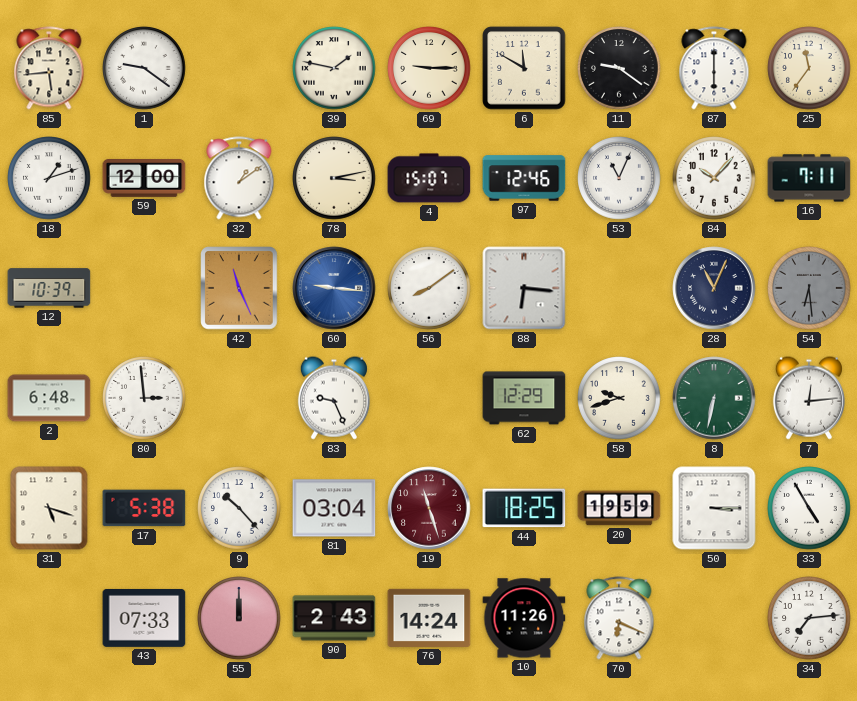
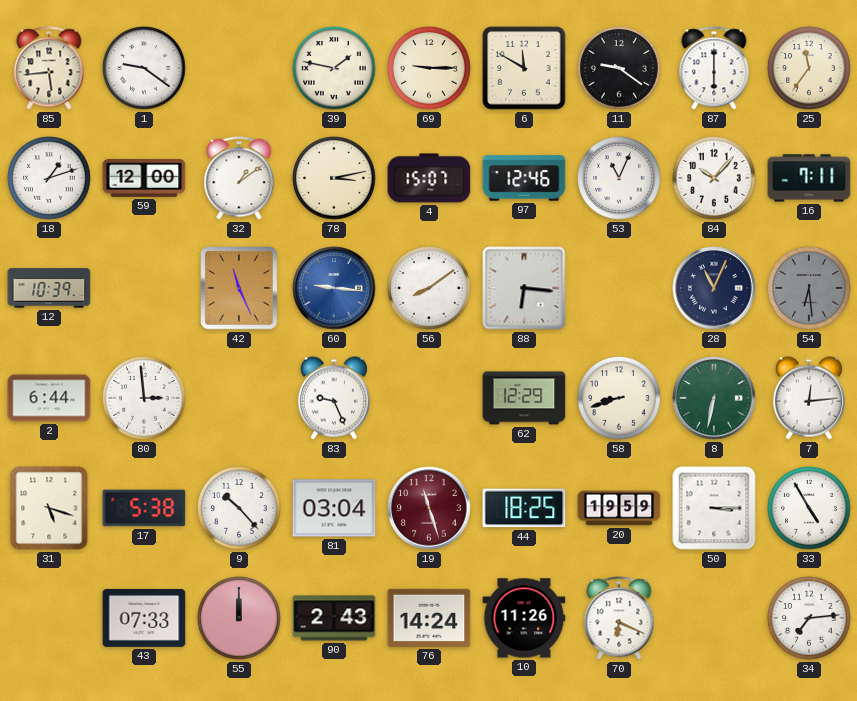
2: 6:48 -> 6:44 (49, 398)
58: 9:42 -> 8:42 (619, 398)
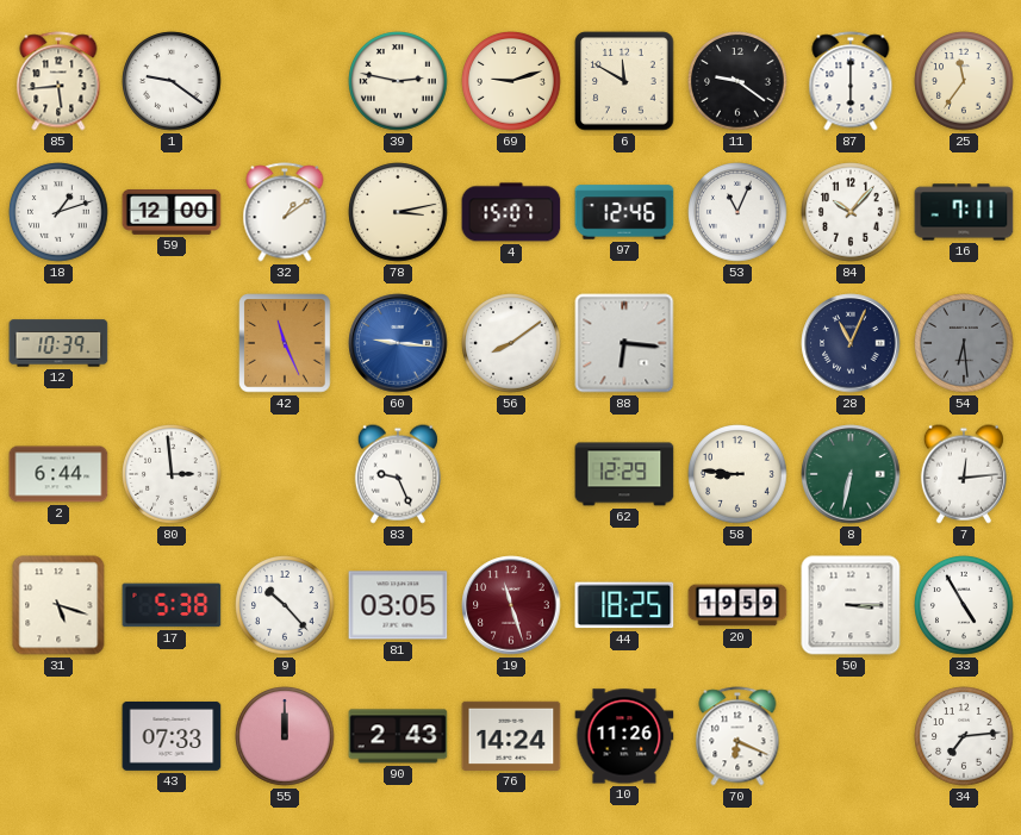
39: 1:47 -> 2:47 (398, 81)
69: 9:15 -> 9:12 (511, 81)
58: 8:42 -> 8:46 (737, 474)
81: 03:04 -> 03:05 (398, 605)
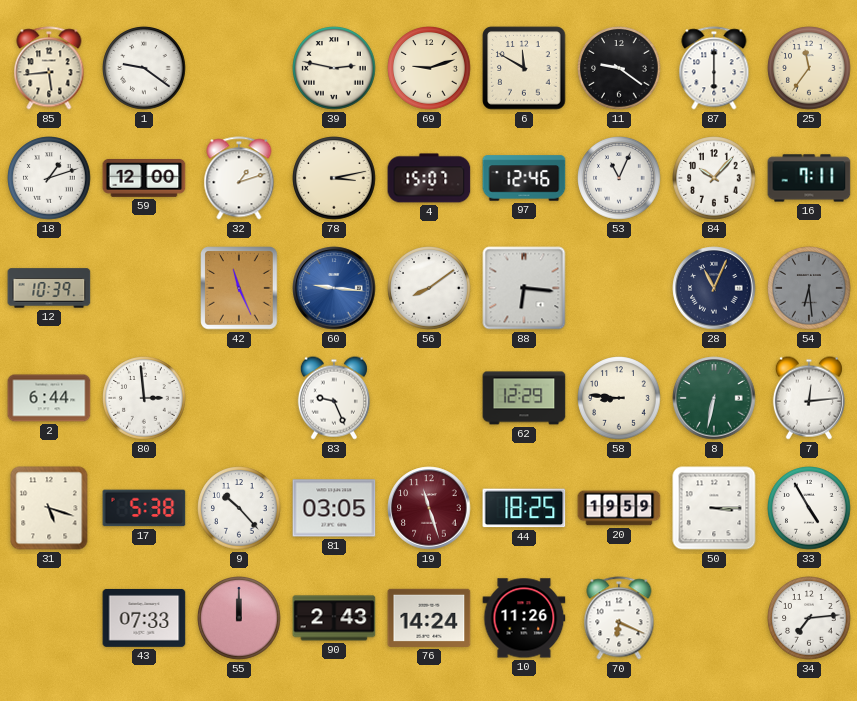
32: 1:09 -> 1:12 (239, 178)
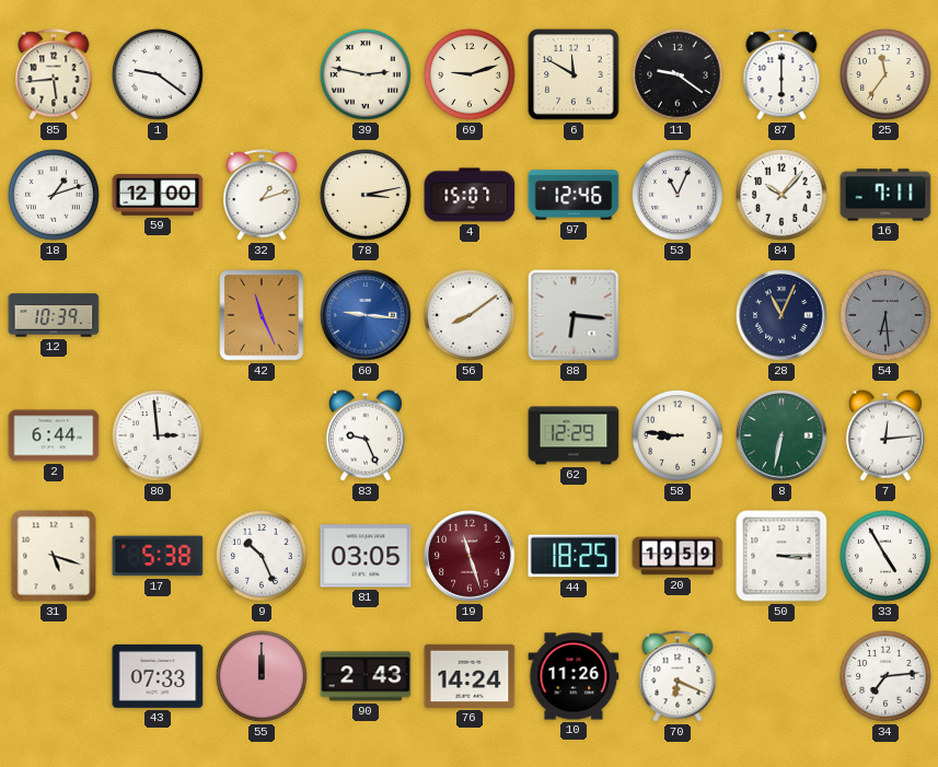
9: 10:23 -> 10:26 (262, 556)
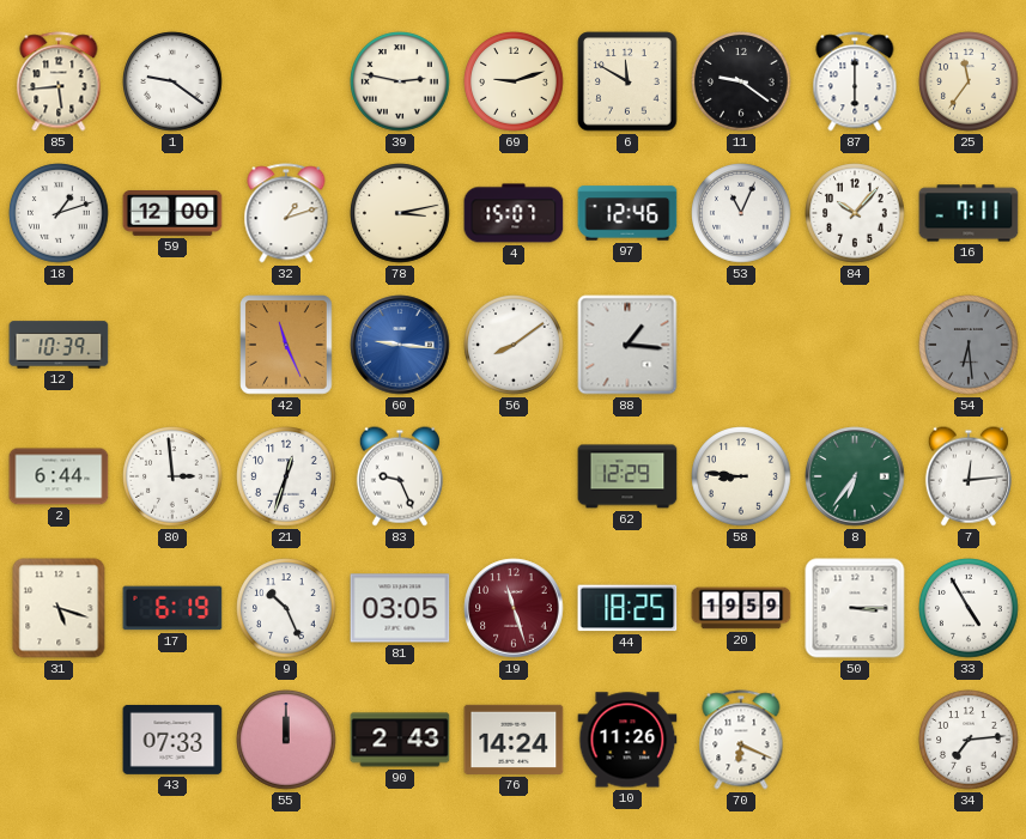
88: 6:16 -> 1:16 (627, 345)
28: 11:04 -> none (781, 315)
21: none -> 12:33 (286, 476)
8: 6:32 -> 6:36 (855, 476)
17: 5:38 -> 6:19 (172, 608)
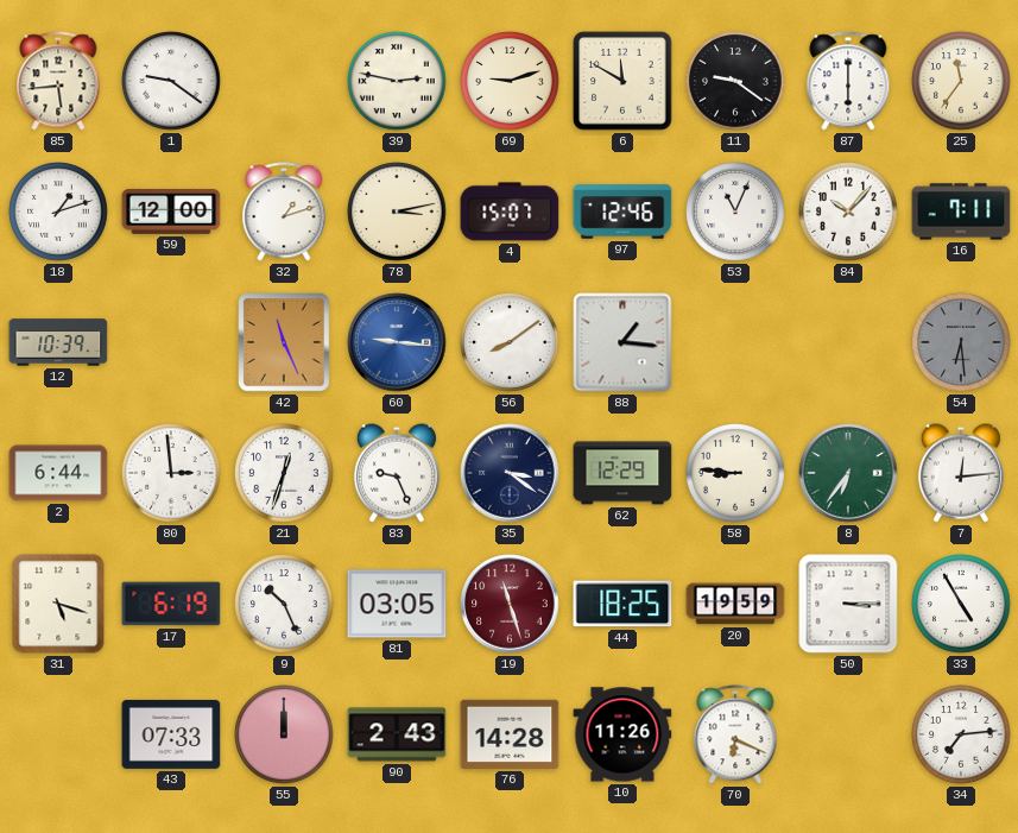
35: none -> 3:21 (510, 473)
76: 14:24 -> 14:28 (510, 734)
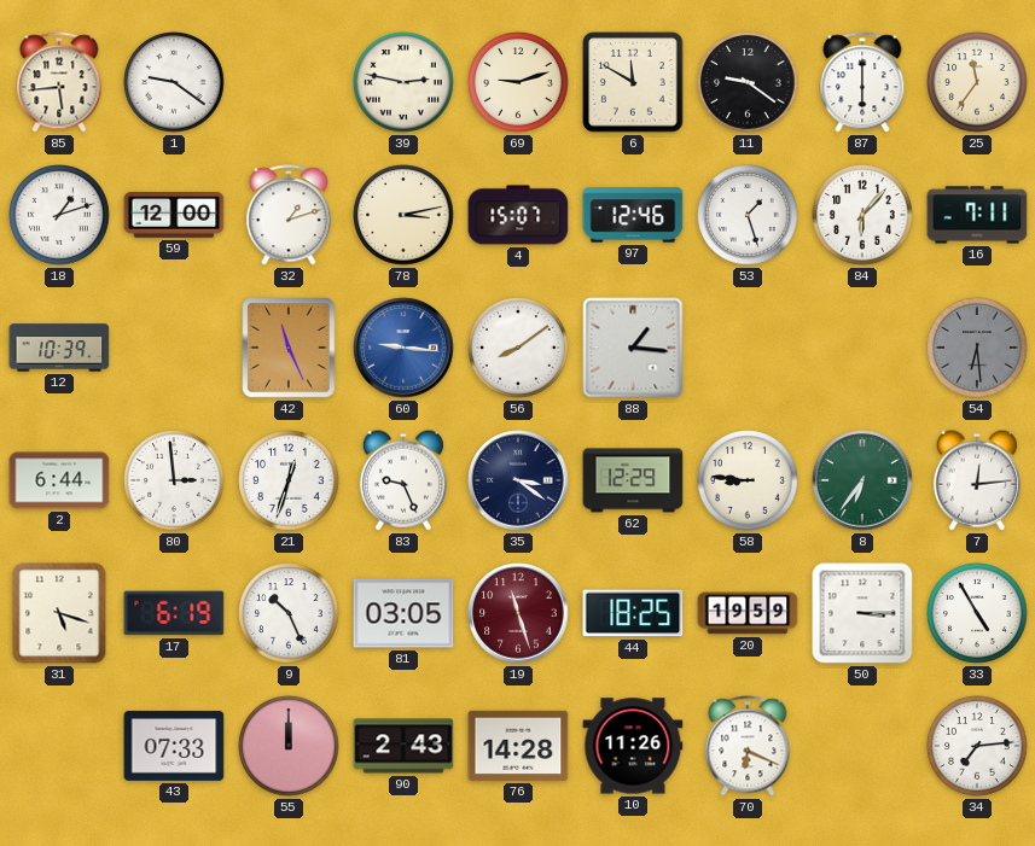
53: 11:04 -> 1:27 (748, 215)
84: 10:07 -> 6:07 (862, 215)
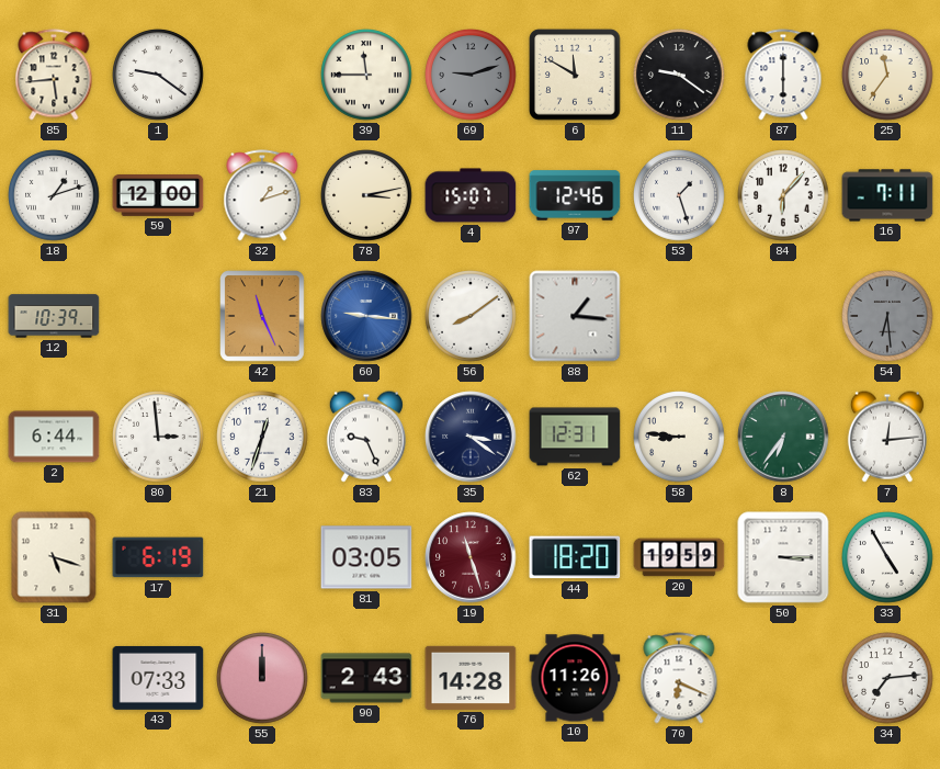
39: 2:47 -> 11:45 (366, 75)
69 dial: cream -> grey (471, 75)
62: 12:29 -> 12:31 (575, 437)
9: 10:26 -> none (289, 613)
44: 18:25 -> 18:20 (575, 557)
